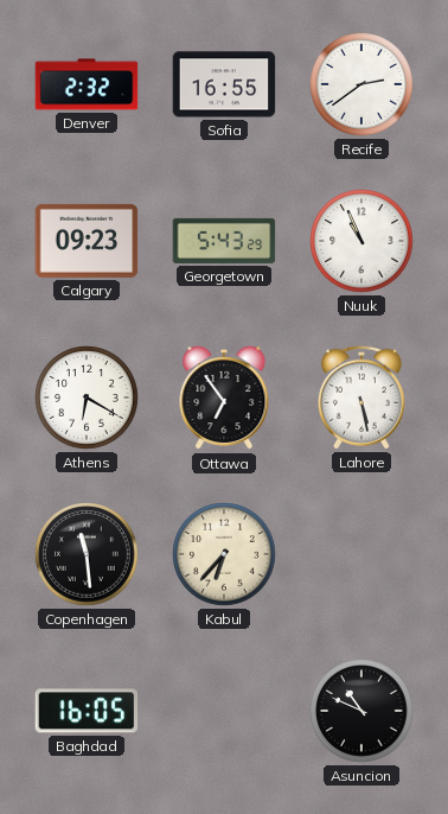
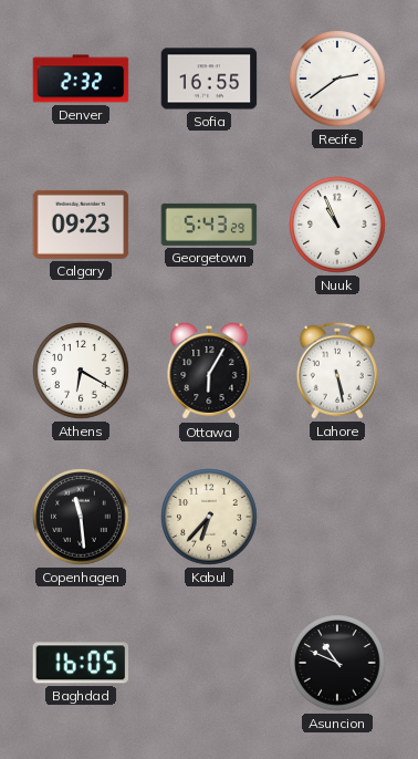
Ottawa: 6:54 -> 6:05 (209, 371)
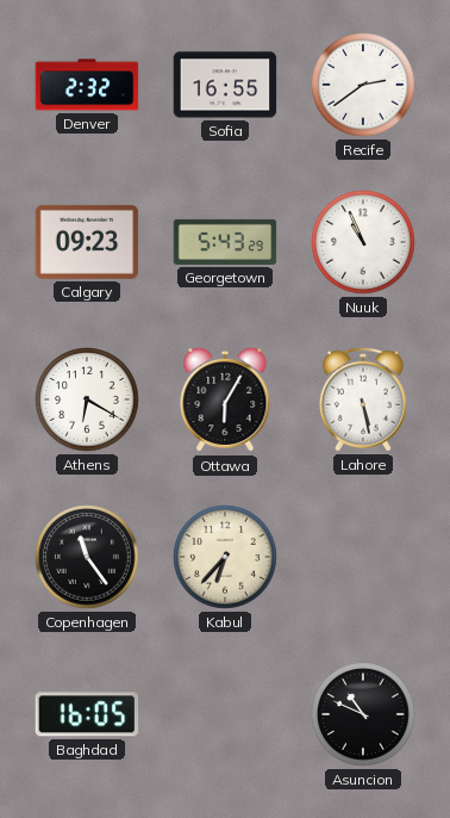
Copenhagen: 11:29 -> 11:24 (87, 557)
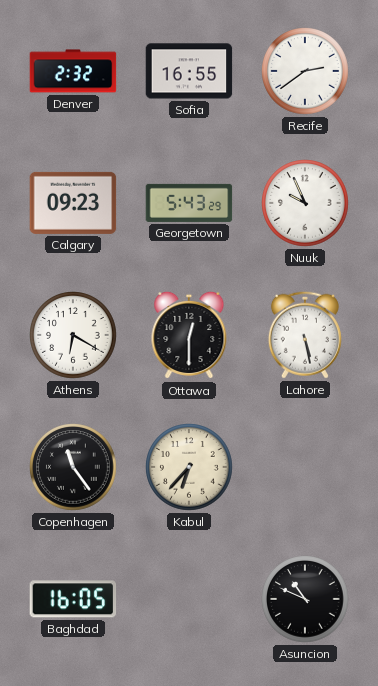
Nuuk: 10:56 -> 9:56 (305, 203)
Ottawa: 6:05 -> 12:30 (189, 335)
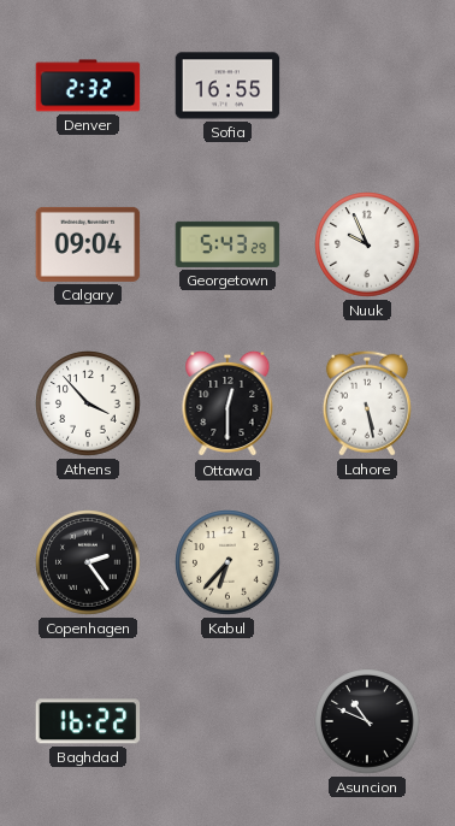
Recife: 2:39 -> none (305, 71)
Calgary: 09:23 -> 09:04 (88, 244)
Athens: 6:20 -> 3:53 (88, 403)
Copenhagen: 11:24 -> 2:24 (88, 562)
Baghdad: 16:05 -> 16:22 (88, 721)
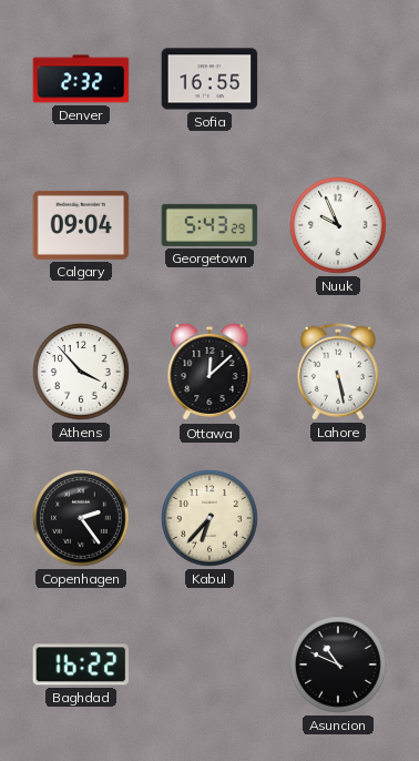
Ottawa: 12:30 -> 12:08 (209, 372)
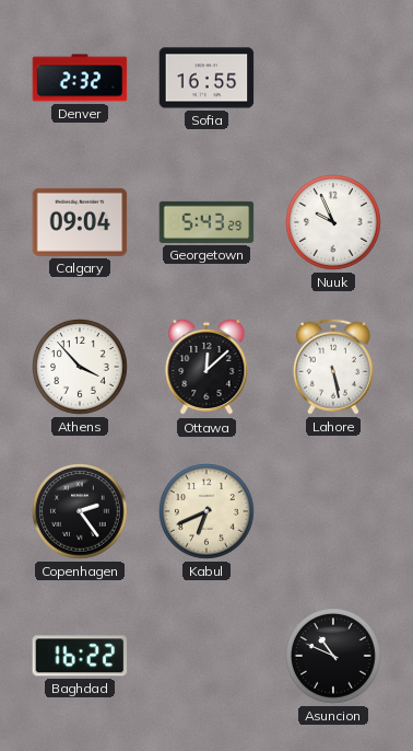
Kabul: 6:37 -> 6:41 (206, 511)
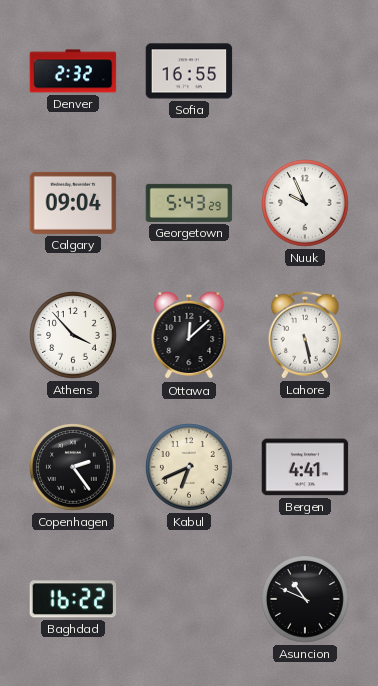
Bergen: none -> 4:41 (305, 467)
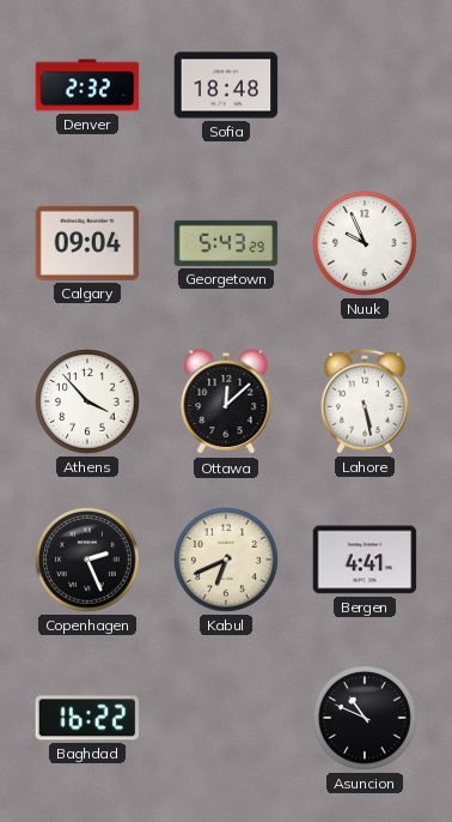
Sofia: 16:55 -> 18:48 (226, 85)
Copenhagen: 2:24 -> 2:26 (87, 560)
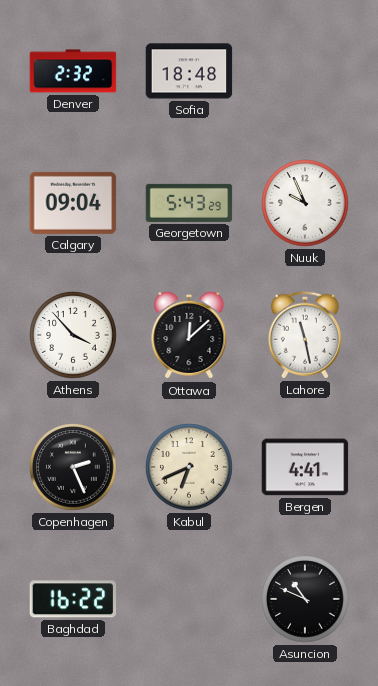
Lahore: 5:28 -> 11:28 (305, 335)
